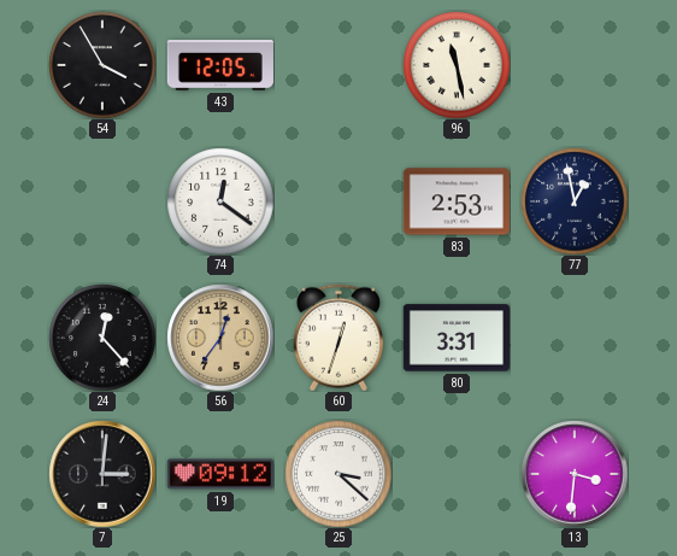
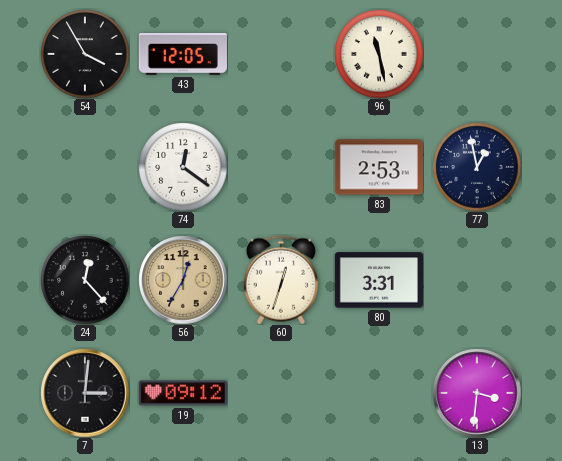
56: 12:36 -> 12:35 (183, 280)
25: 3:22 -> none (338, 474)
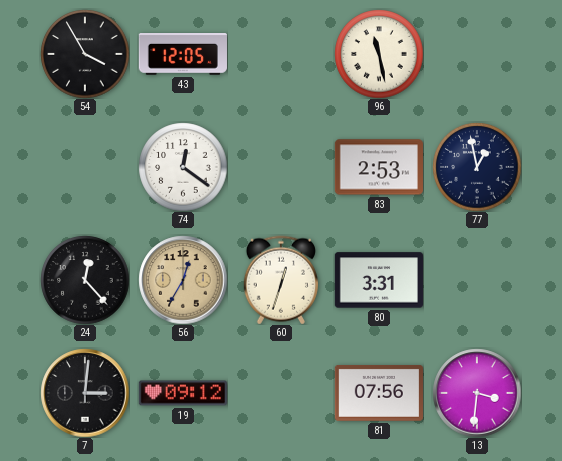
81: none -> 07:56 (379, 394)
